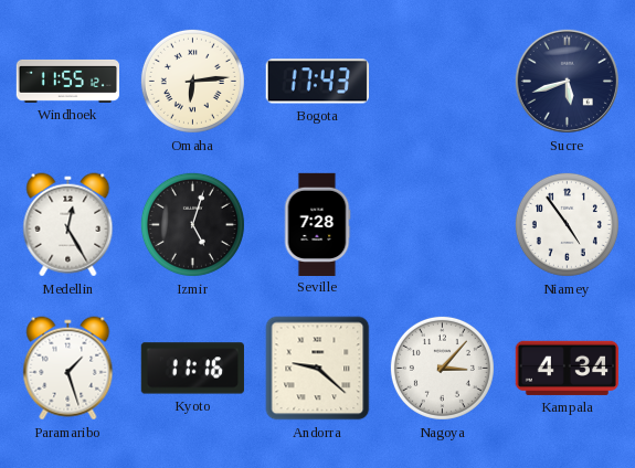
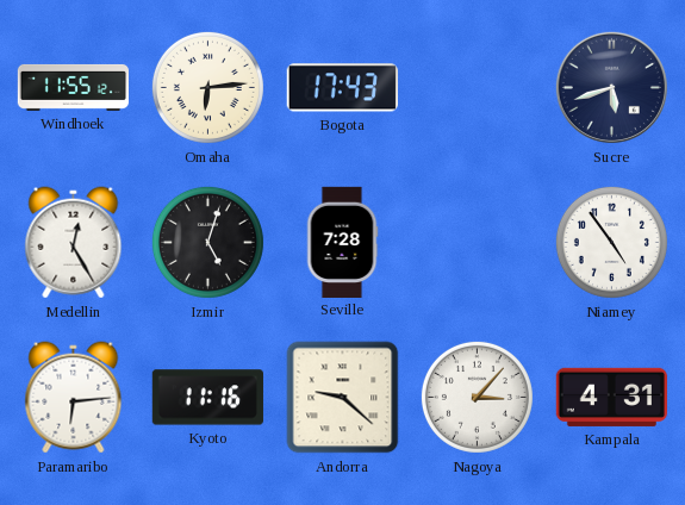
Paramaribo: 1:27 -> 6:14 (74, 398)
Kampala: 4:34 -> 4:31 (611, 397)
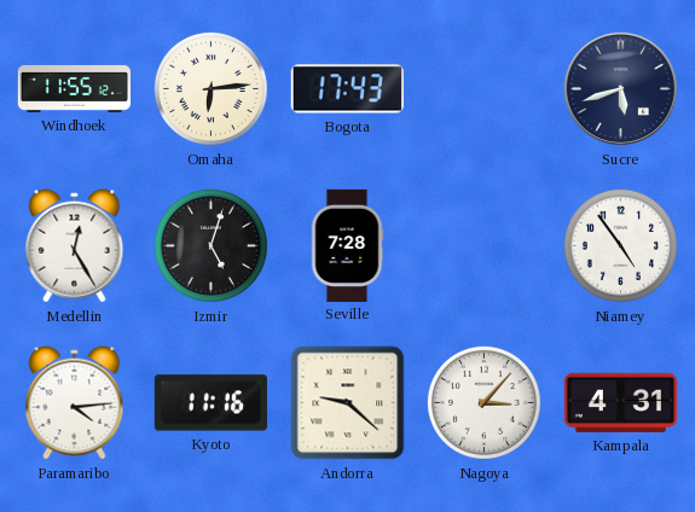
Paramaribo: 6:14 -> 4:14 (75, 403)
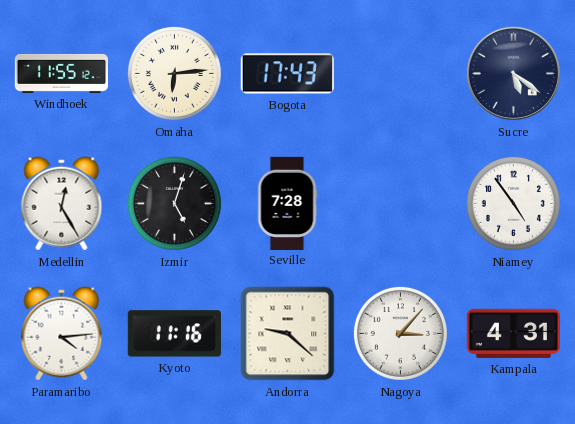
Sucre: 5:42 -> 5:21 (513, 73)
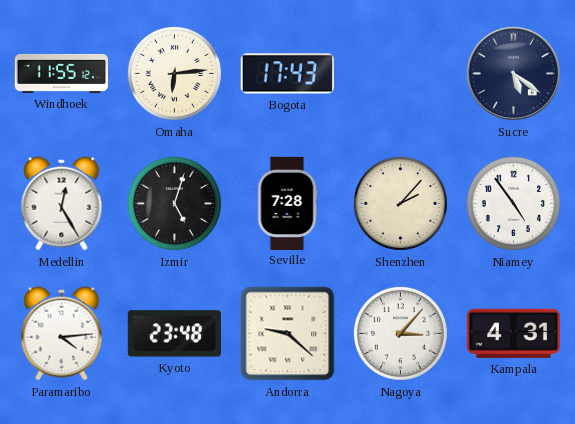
Shenzhen: none -> 2:07 (400, 203)
Kyoto: 11:16 -> 23:48 (174, 334)
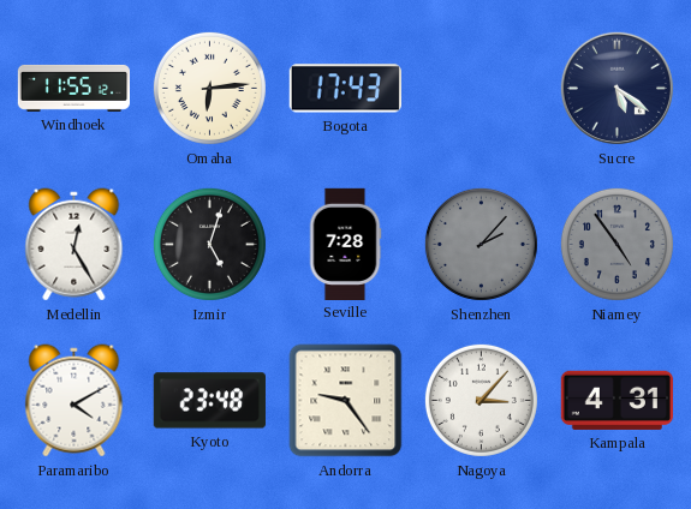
Shenzhen dial: cream -> grey (481, 244)
Niamey dial: white -> grey (616, 244)
Paramaribo: 4:14 -> 4:10 (75, 401)
Andorra: 9:22 -> 9:24 (346, 401)
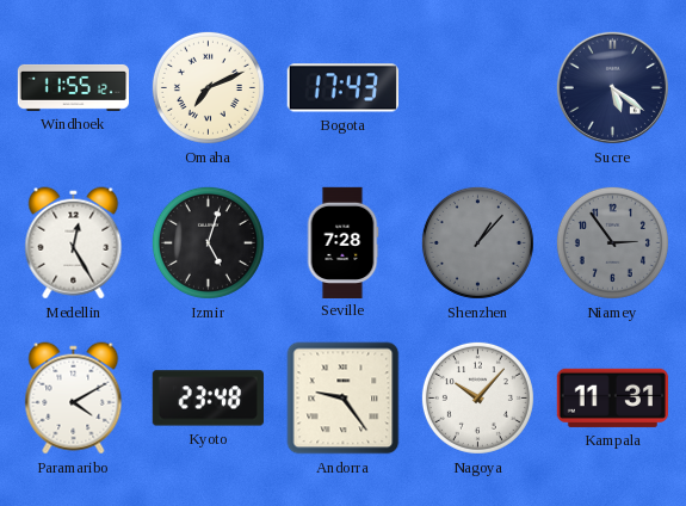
Omaha: 6:14 -> 7:11 (208, 87)
Shenzhen: 2:07 -> 1:07 (477, 242)
Niamey: 4:54 -> 2:54 (612, 242)
Nagoya: 3:07 -> 10:07 (477, 397)
Kampala: 4:31 -> 11:31 (612, 397)
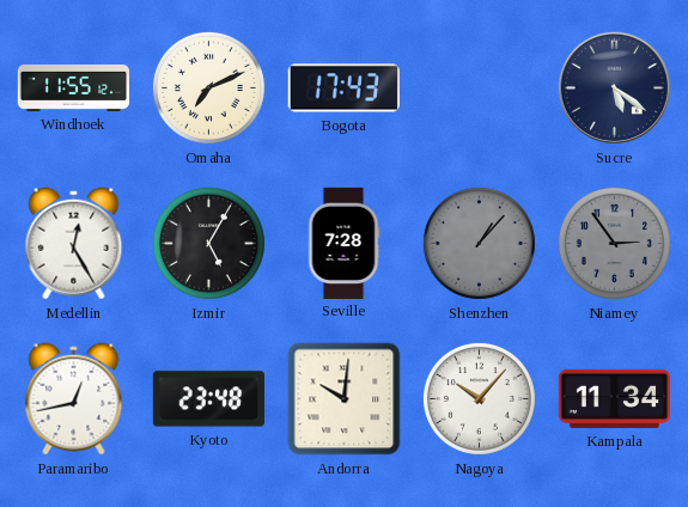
Izmir: 5:03 -> 5:05 (208, 243)
Paramaribo: 4:10 -> 12:43 (74, 399)
Andorra: 9:24 -> 10:01 (345, 399)
Kampala: 11:31 -> 11:34 (614, 398)
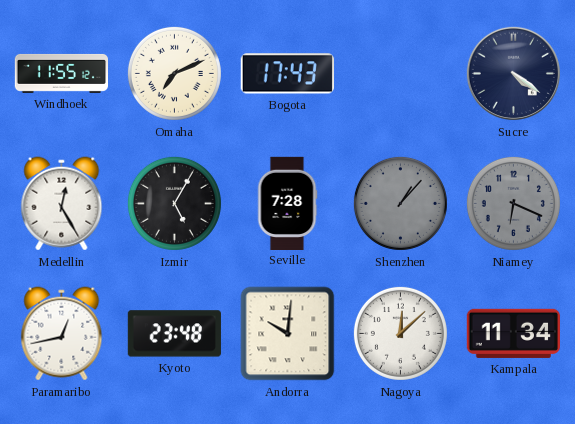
Sucre: 5:21 -> 4:21 (513, 73)
Niamey: 2:54 -> 6:19 (513, 203)
Nagoya: 10:07 -> 12:08 (400, 333)
